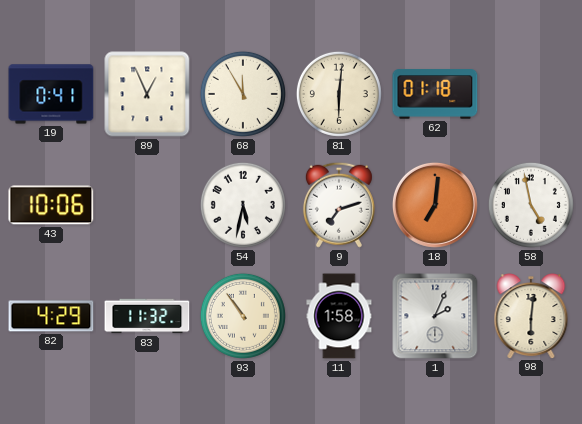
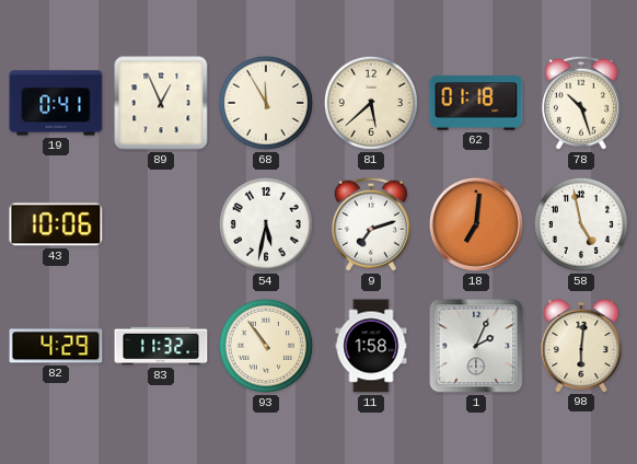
81: 6:01 -> 5:38 (371, 103)
78: none -> 10:27 (581, 103)
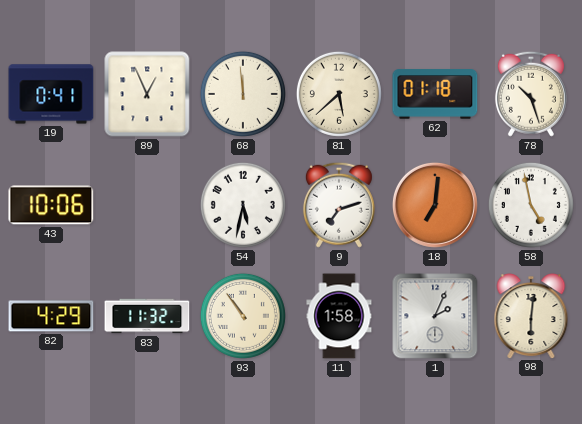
68: 11:55 -> 11:59 (243, 94)
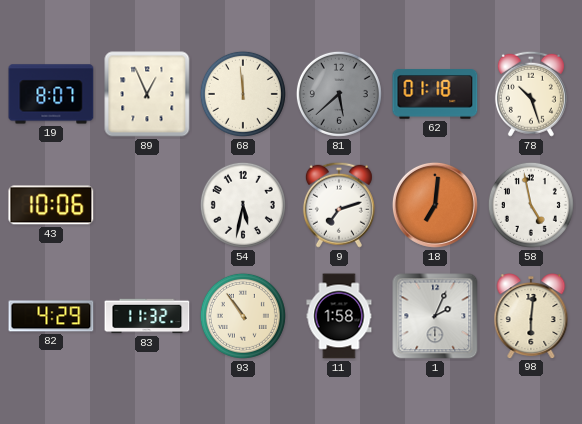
19: 0:41 -> 8:07 (51, 94)
81 dial: cream -> grey (339, 94)
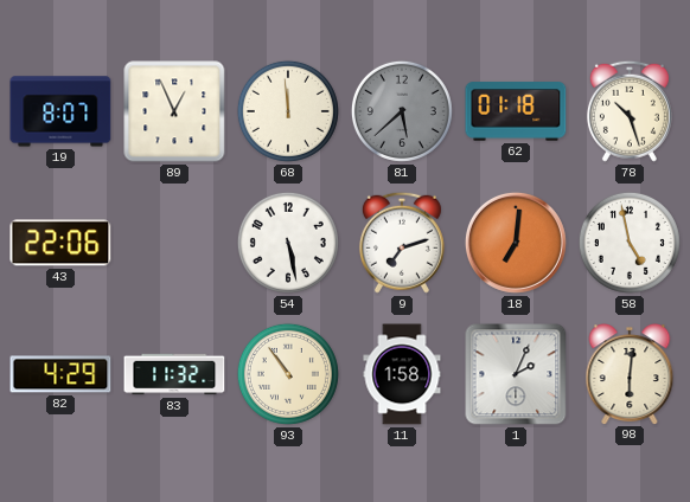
43: 10:06 -> 22:06 (60, 243)
54: 5:32 -> 5:28 (288, 243)
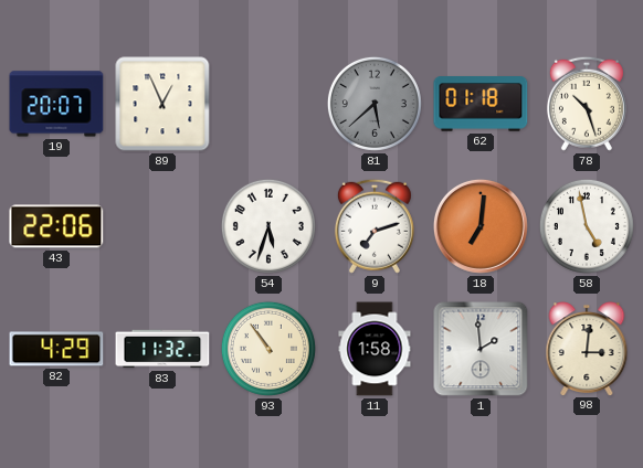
19: 8:07 -> 20:07 (56, 104)
68: 11:59 -> none (288, 111)
54: 5:28 -> 5:33 (268, 226)
1: 2:04 -> 1:59 (481, 349)
98: 6:01 -> 3:01 (587, 349)
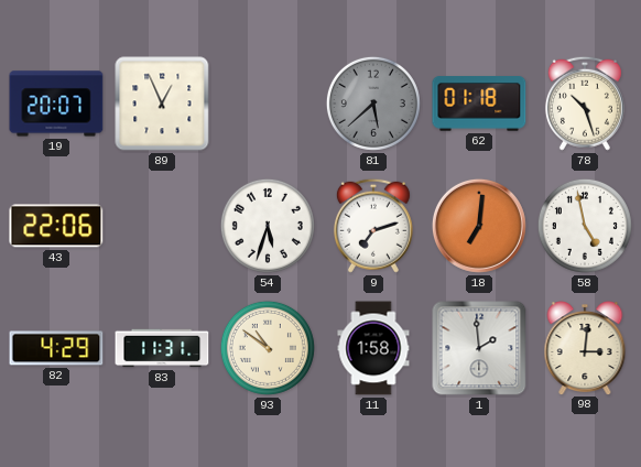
83: 11:32 -> 11:31 (162, 348)
93: 10:54 -> 10:51 (268, 348)
